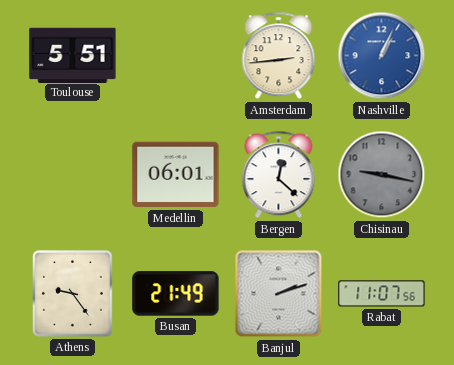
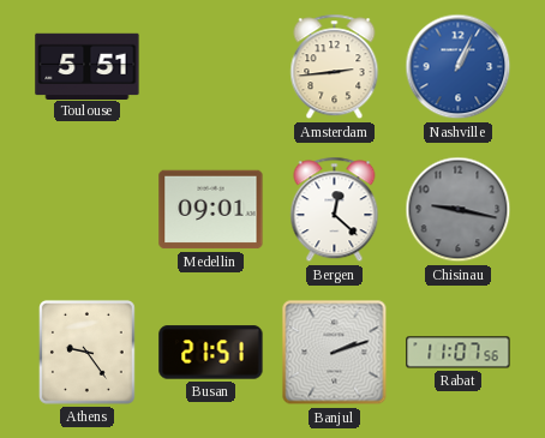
Medellin: 06:01 -> 09:01 (211, 210)
Busan: 21:49 -> 21:51 (211, 353)
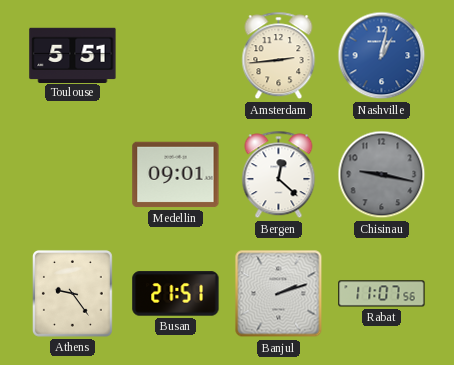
Nashville: 1:04 -> 1:02 (382, 56)
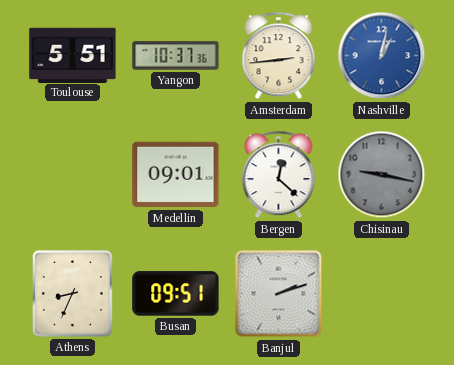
Yangon: none -> 10:37 (176, 56)
Athens: 9:24 -> 8:34 (72, 293)
Busan: 21:51 -> 09:51 (176, 294)
Rabat: 11:07 -> none (382, 294)
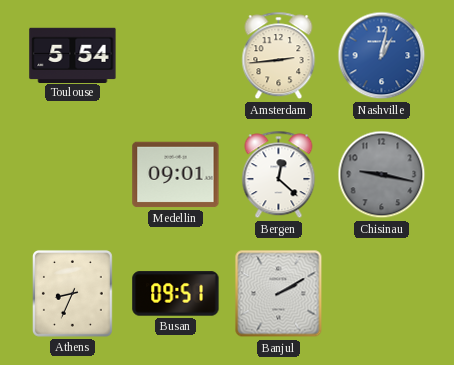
Toulouse: 5:51 -> 5:54 (73, 55)
Yangon: 10:37 -> none (176, 56)
Banjul: 2:12 -> 2:10 (279, 294)
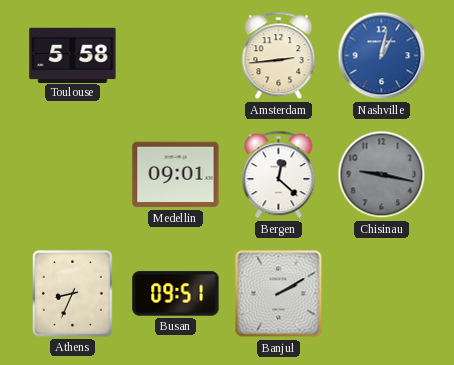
Toulouse: 5:54 -> 5:58 (73, 55)
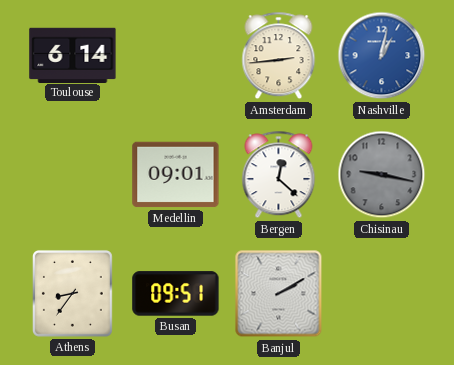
Toulouse: 5:58 -> 6:14 (73, 55)
Athens: 8:34 -> 8:36 (72, 293)
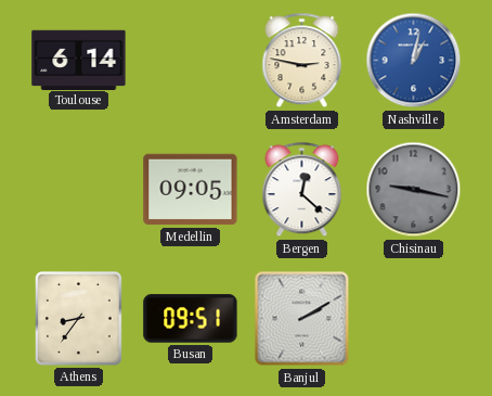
Amsterdam: 2:44 -> 2:47 (302, 61)
Medellin: 09:01 -> 09:05 (191, 190)
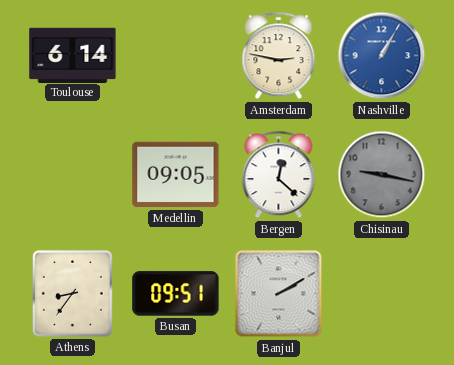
Nashville: 1:02 -> 1:05 (382, 56)
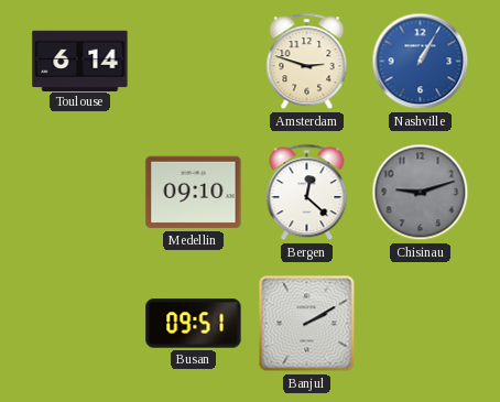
Amsterdam: 2:47 -> 2:48 (307, 62)
Medellin: 09:05 -> 09:10 (194, 193)
Chisinau: 9:17 -> 9:12 (421, 193)
Athens: 8:36 -> none (72, 293)
